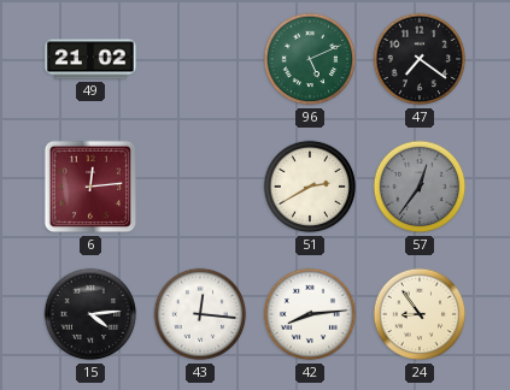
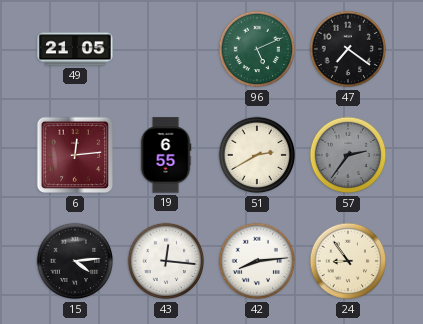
49: 21:02 -> 21:05 (75, 49)
19: none -> 6:55 (166, 155)
57: 12:36 -> 2:36 (348, 155)
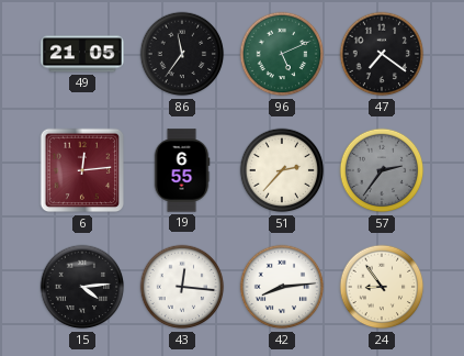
86: none -> 11:36 (182, 54)
51: 2:40 -> 2:37 (282, 170)
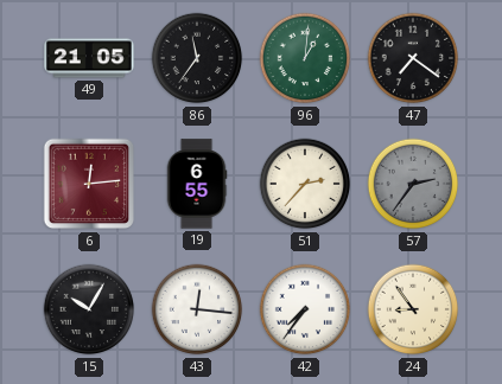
96: 5:11 -> 1:01 (305, 58)
15: 4:14 -> 10:05 (89, 309)
42: 8:14 -> 7:36 (305, 309)
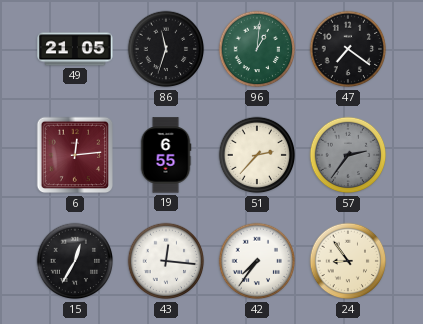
86: 11:36 -> 11:33 (166, 49)
15: 10:05 -> 12:35 (75, 261)
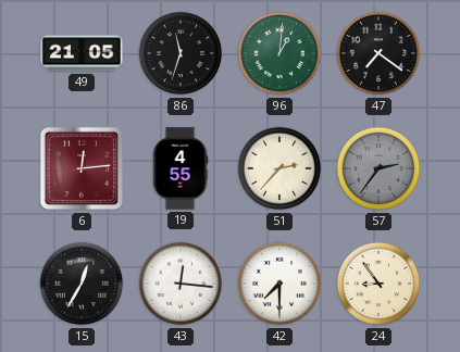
19: 6:55 -> 4:55 (181, 168)
42: 7:36 -> 7:30 (279, 284)
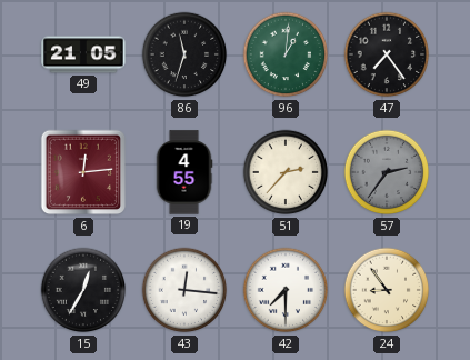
47: 7:21 -> 7:24 (387, 54)
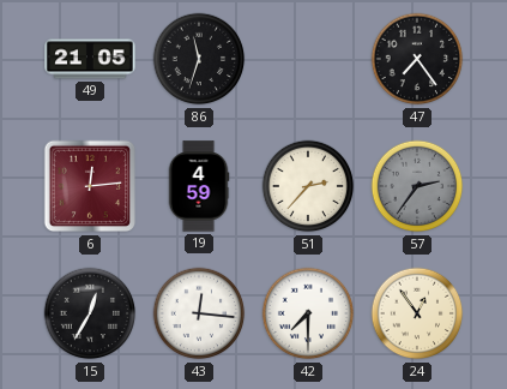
96: 1:01 -> none (286, 54)
19: 4:55 -> 4:59 (199, 186)
24: 8:54 -> 12:54 (417, 313)
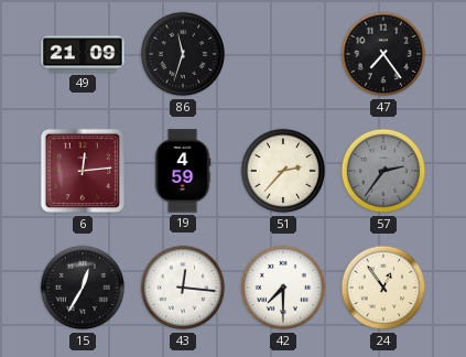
49: 21:05 -> 21:09 (83, 54)
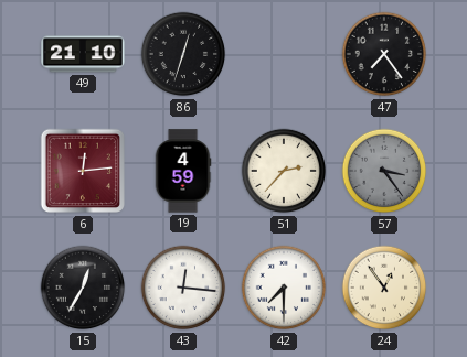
49: 21:09 -> 21:10 (83, 54)
86: 11:33 -> 12:33 (183, 54)
57: 2:36 -> 3:24 (384, 171)
